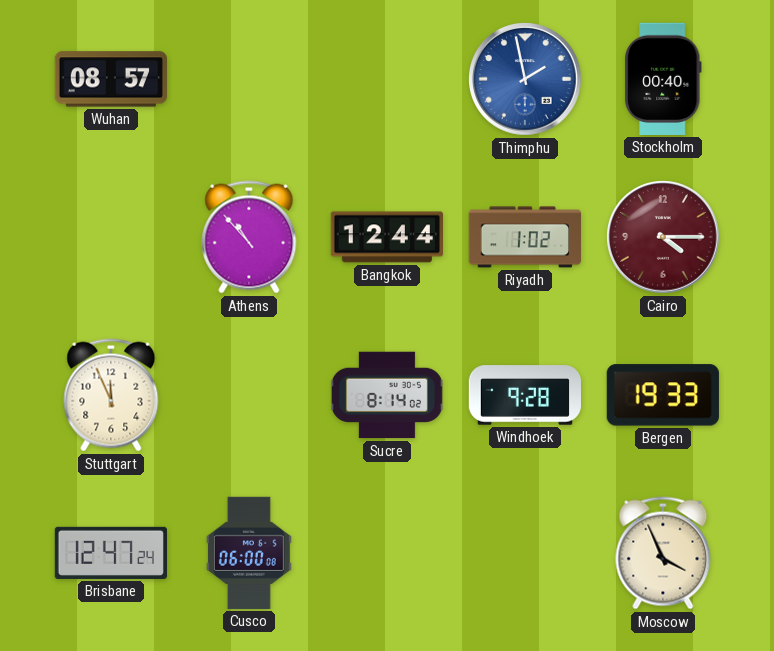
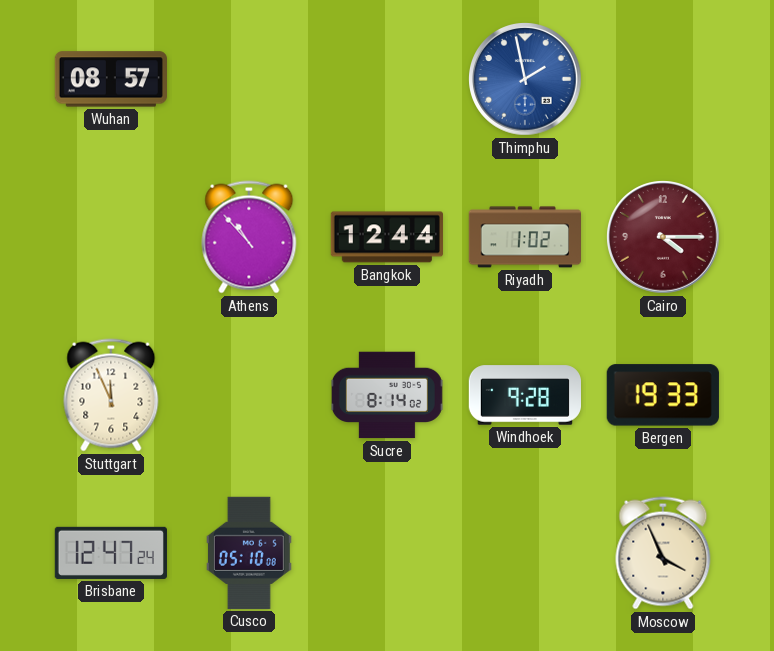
Stockholm: 00:40 -> none (664, 79)
Cusco: 06:00 -> 05:10 (249, 553)
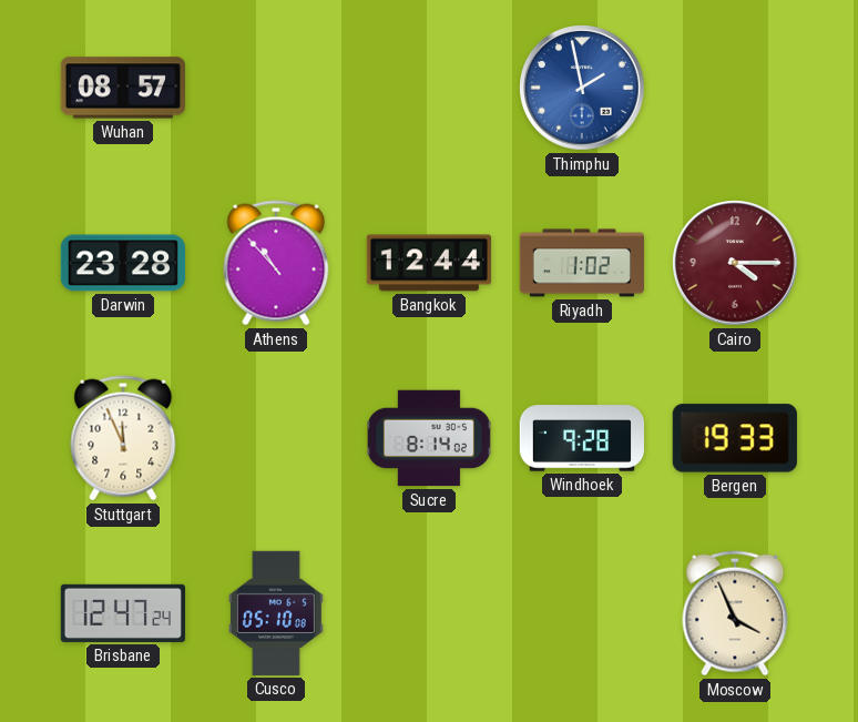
Darwin: none -> 23:28 (122, 263)
